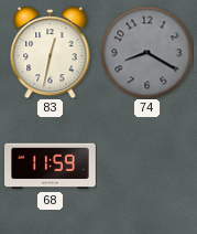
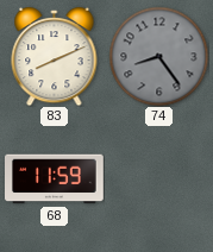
83: 12:32 -> 8:11 (55, 56)
74: 8:20 -> 8:24 (158, 56)
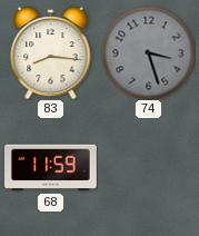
83: 8:11 -> 8:16 (51, 52)
74: 8:24 -> 3:27 (148, 52)
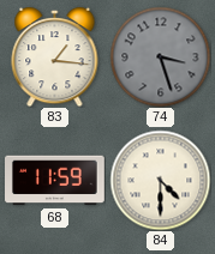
83: 8:16 -> 1:16 (55, 56)
84: none -> 4:30 (160, 180)
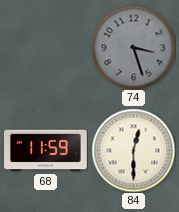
83: 1:16 -> none (55, 56)
84: 4:30 -> 12:30 (133, 150)
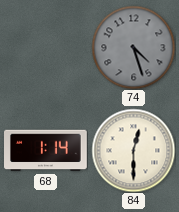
74: 3:27 -> 4:27 (133, 47)
68: 11:59 -> 1:14 (46, 151)
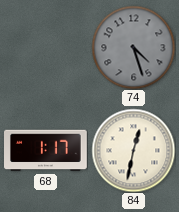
68: 1:14 -> 1:17 (46, 151)
84: 12:30 -> 12:32 (133, 150)
